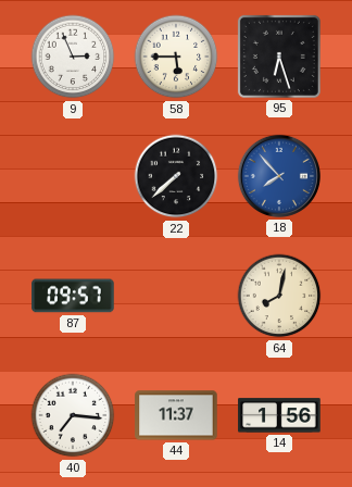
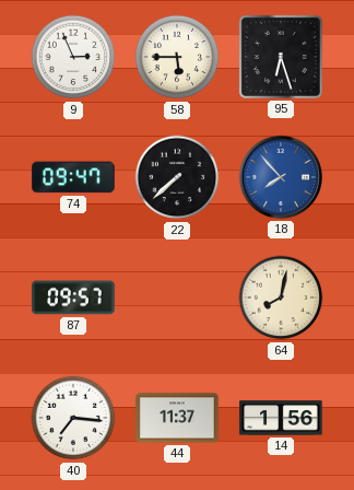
74: none -> 09:47 (73, 177)
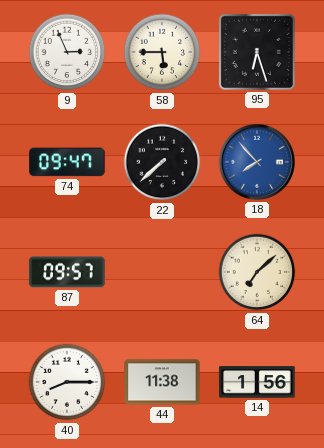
64: 8:02 -> 7:08 (257, 272)
40: 7:16 -> 8:15 (67, 382)
44: 11:37 -> 11:38 (162, 382)
